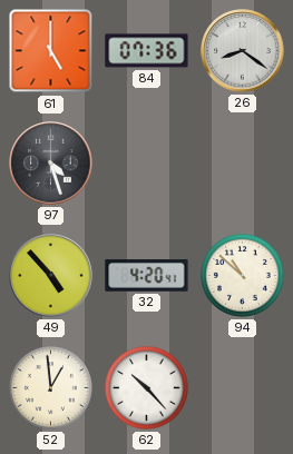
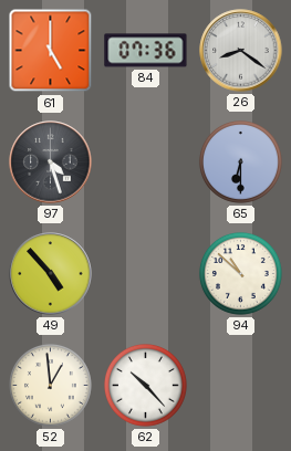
65: none -> 6:30 (240, 161)
32: 4:20 -> none (147, 276)
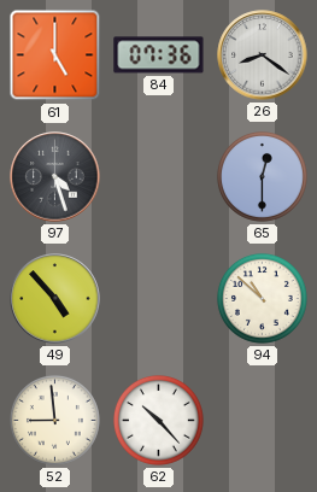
65: 6:30 -> 12:30 (262, 176)
52: 12:59 -> 8:59 (54, 420)
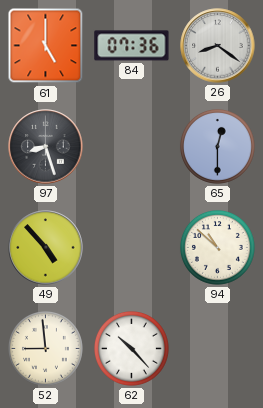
97: 4:27 -> 8:27 (46, 147)
